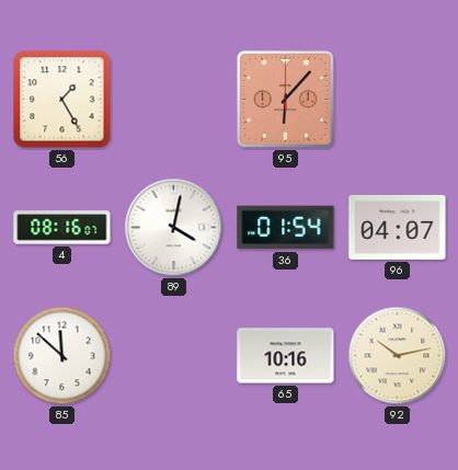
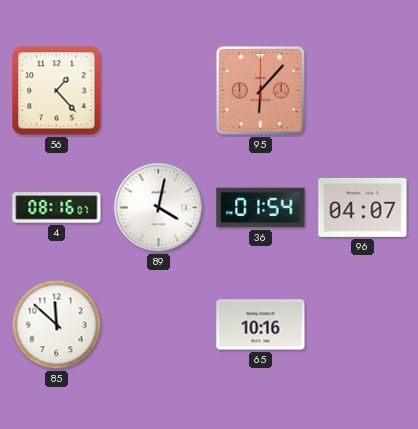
56: 1:25 -> 1:23 (57, 91)
92: 10:13 -> none (398, 356)
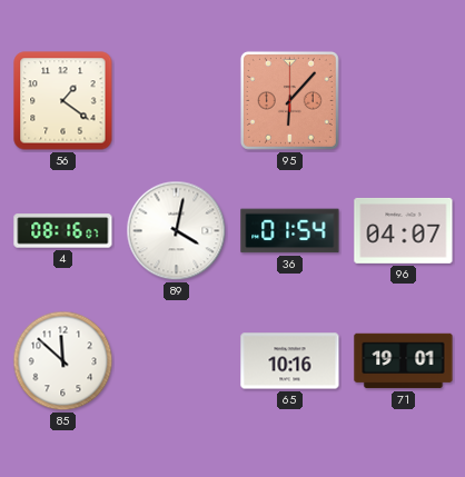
56: 1:23 -> 1:21 (63, 101)
71: none -> 19:01 (404, 361)
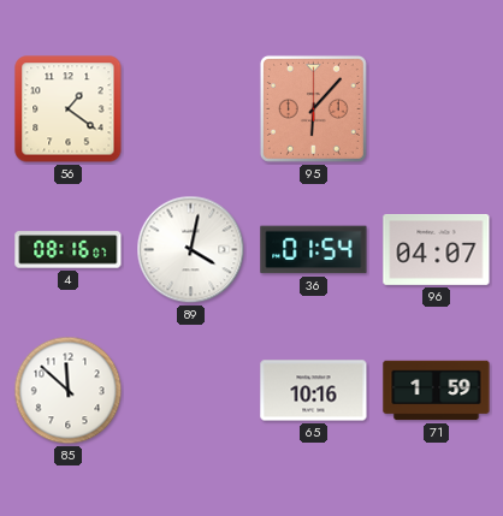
71: 19:01 -> 1:59 (437, 391)
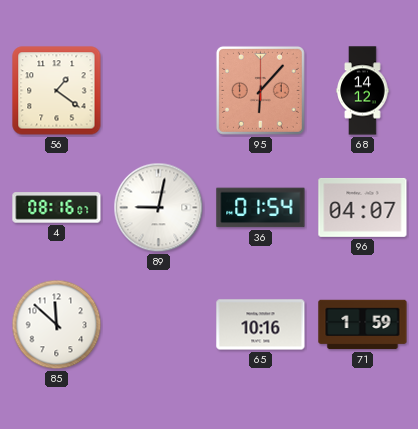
68: none -> 14:12 (363, 91)
89: 4:02 -> 9:02 (159, 208)
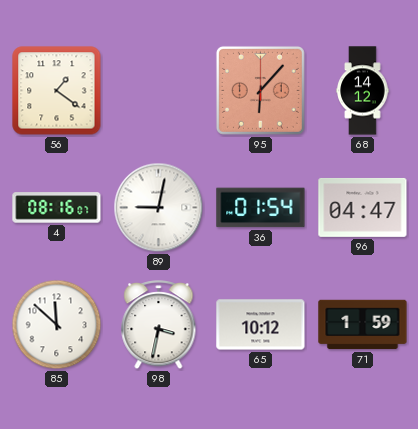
96: 04:07 -> 04:47 (363, 207)
98: none -> 3:32 (159, 325)
65: 10:16 -> 10:12 (261, 325)
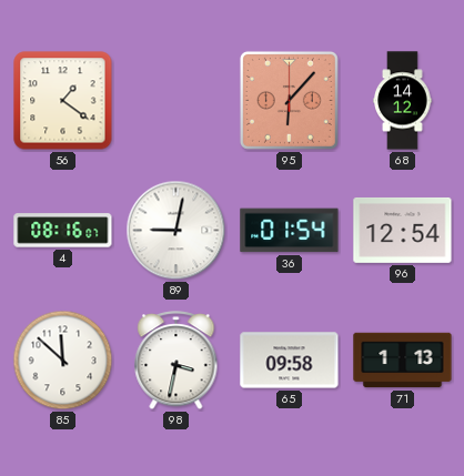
96: 04:47 -> 12:54 (403, 230)
65: 10:12 -> 09:58 (290, 361)
71: 1:59 -> 1:13 (403, 361)
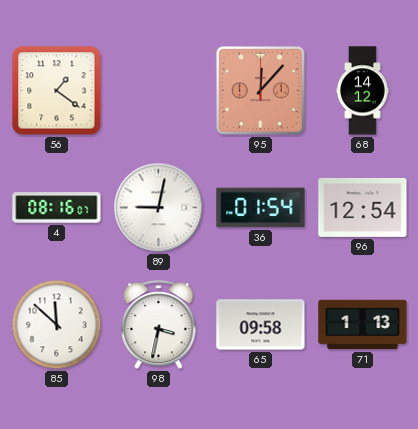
95: 6:07 -> 12:07 (260, 90)
